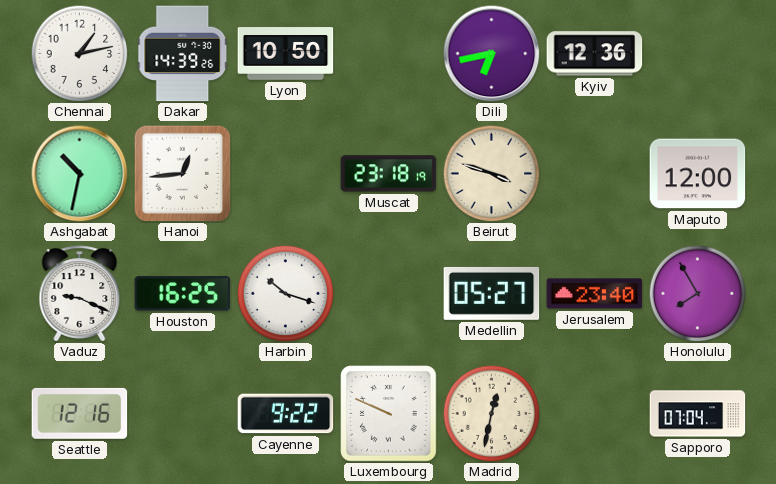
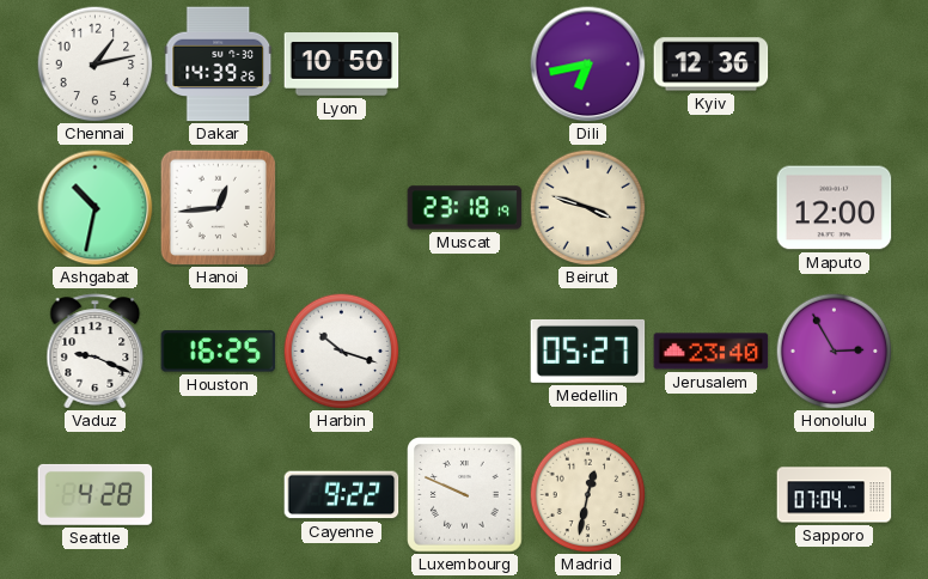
Honolulu: 7:55 -> 2:55 (834, 351)
Seattle: 12:16 -> 4:28 (96, 494)
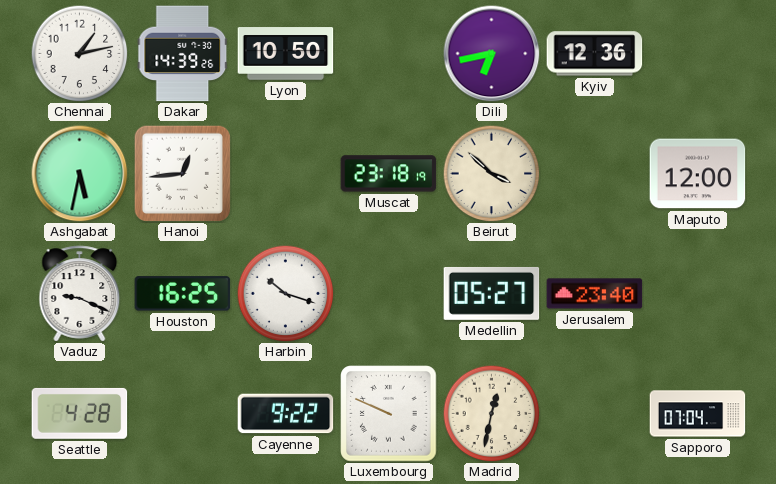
Ashgabat: 10:32 -> 5:32 (80, 174)
Beirut: 3:48 -> 3:52 (491, 173)
Honolulu: 2:55 -> none (834, 351)
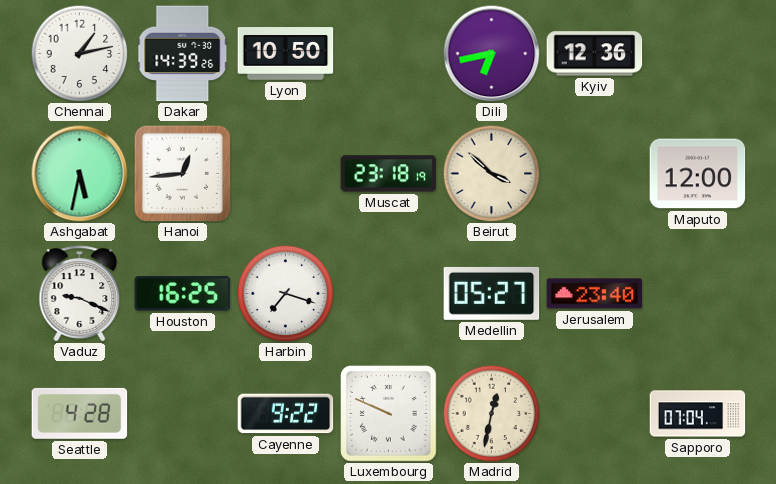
Harbin: 10:18 -> 7:18 (285, 293)
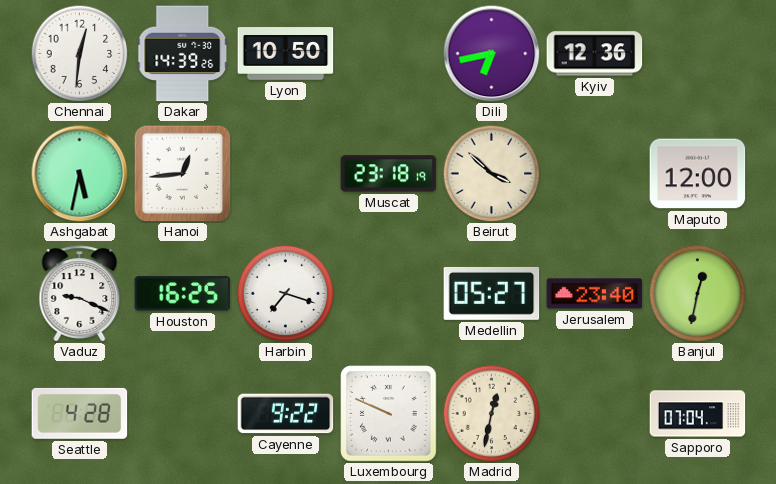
Chennai: 1:13 -> 12:31 (79, 53)
Banjul: none -> 12:32 (697, 293)
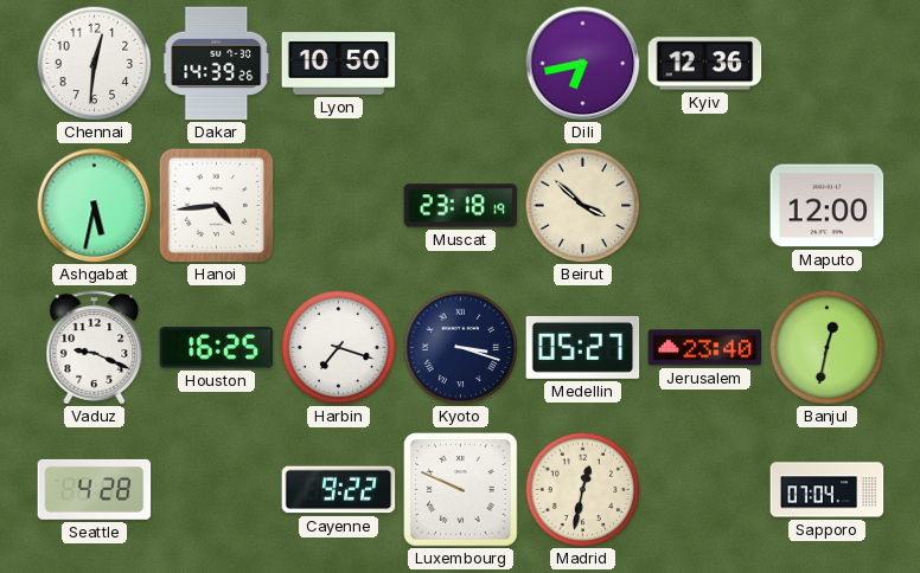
Hanoi: 12:44 -> 4:44 (216, 205)
Kyoto: none -> 3:18 (460, 347)
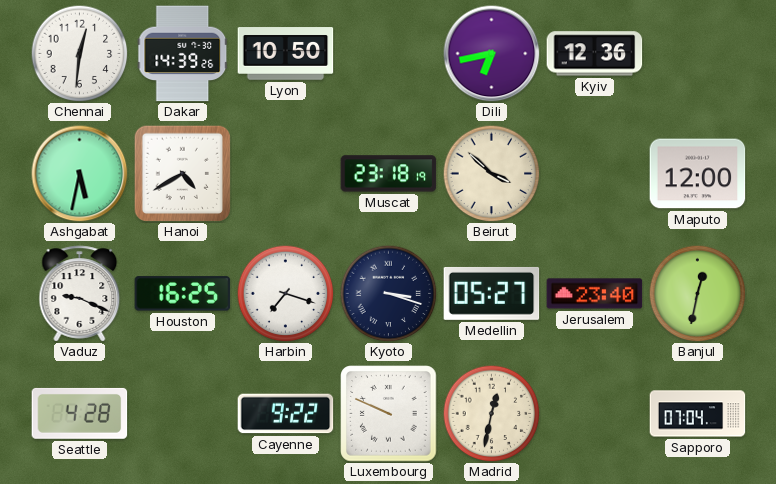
Hanoi: 4:44 -> 4:40 (182, 173)
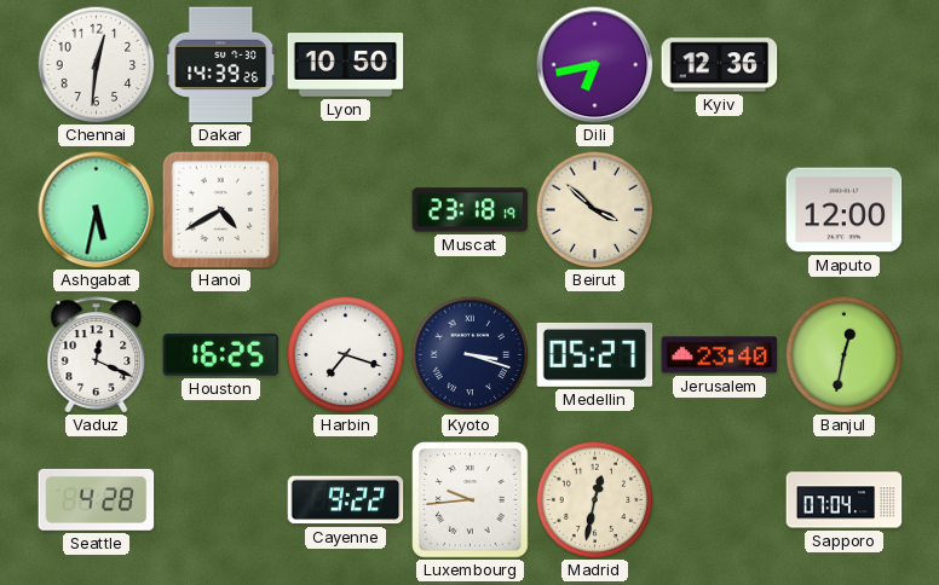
Vaduz: 9:19 -> 12:19 (97, 355)
Luxembourg: 9:49 -> 9:44 (471, 500)
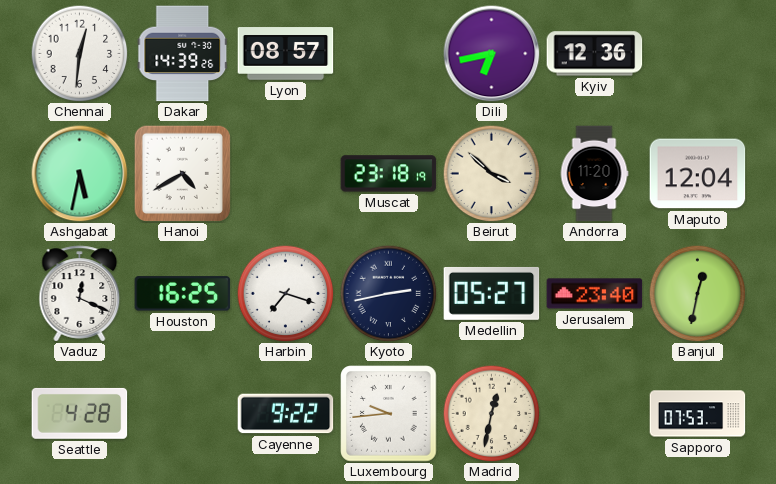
Lyon: 10:50 -> 08:57 (286, 54)
Andorra: none -> 11:20 (594, 174)
Maputo: 12:00 -> 12:04 (698, 174)
Kyoto: 3:18 -> 2:43 (388, 293)
Sapporo: 07:04 -> 07:53 (698, 414)
